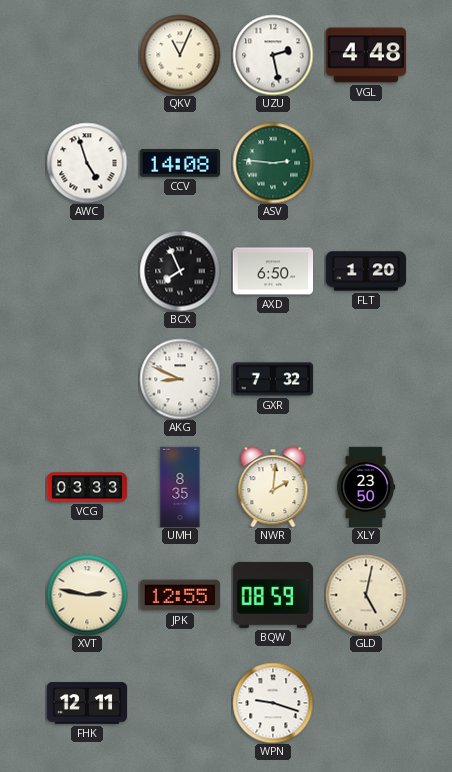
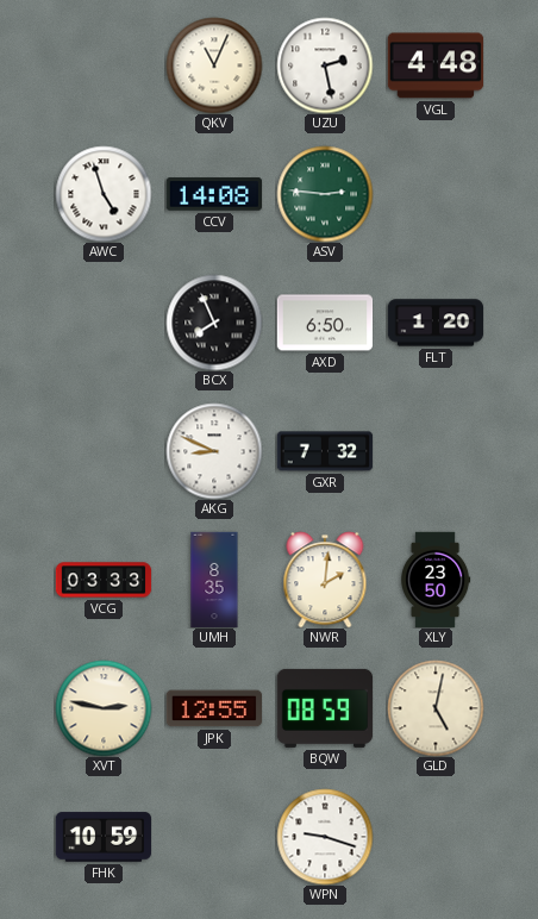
FHK: 12:11 -> 10:59 (104, 837)
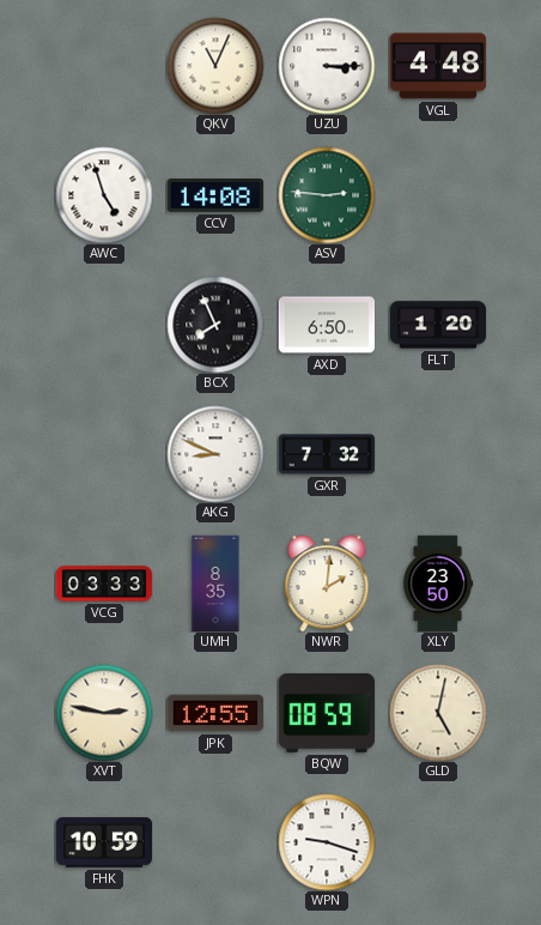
UZU: 2:28 -> 3:15 (327, 66)
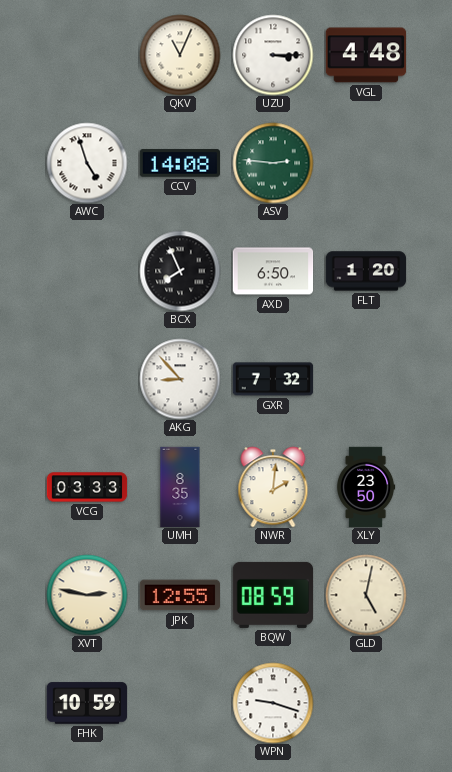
AKG: 8:49 -> 8:53 (180, 379)
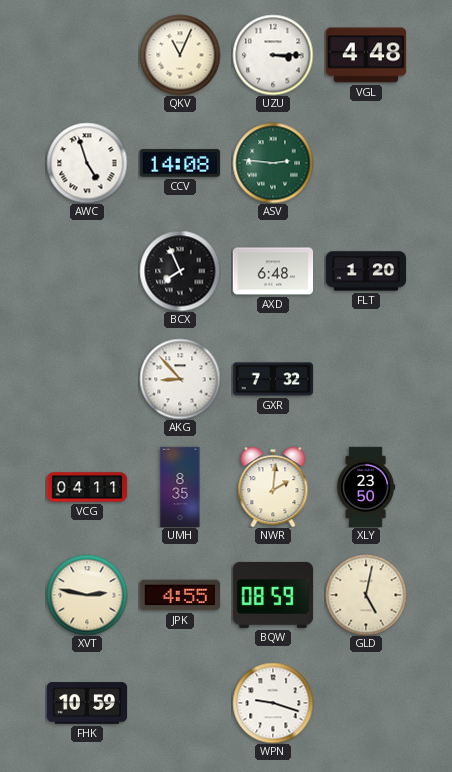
AXD: 6:50 -> 6:48 (273, 271)
VCG: 03:33 -> 04:11 (87, 487)
JPK: 12:55 -> 4:55 (179, 595)
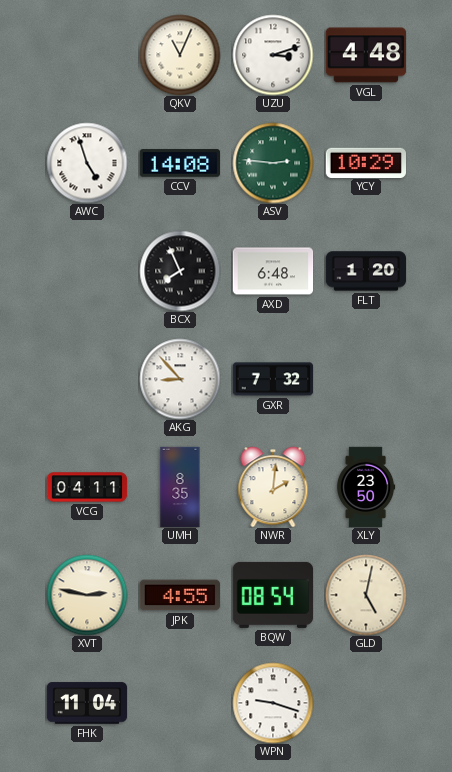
UZU: 3:15 -> 3:12 (273, 55)
YCY: none -> 10:29 (365, 162)
BQW: 08:59 -> 08:54 (273, 595)
FHK: 10:59 -> 11:04 (87, 703)
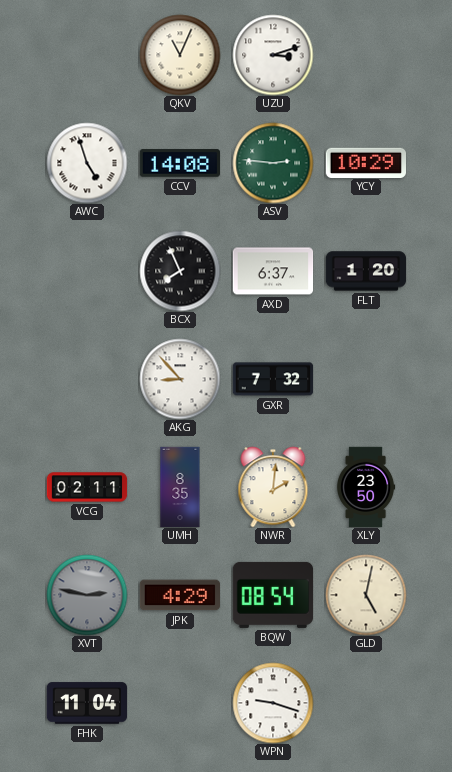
VGL: 4:48 -> none (366, 55)
AXD: 6:48 -> 6:37 (273, 271)
VCG: 04:11 -> 02:11 (87, 487)
XVT dial: cream -> grey (87, 595)
JPK: 4:55 -> 4:29 (179, 595)
